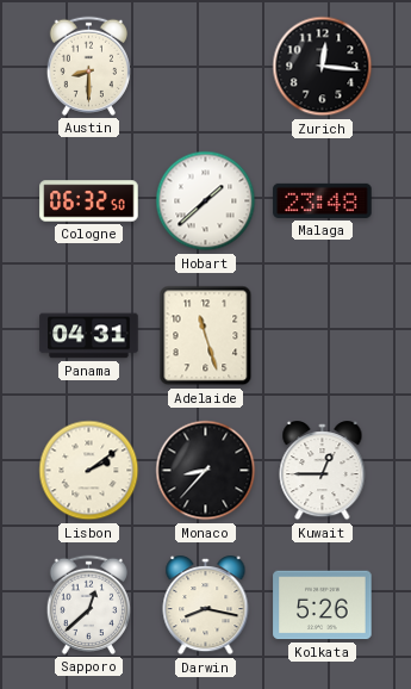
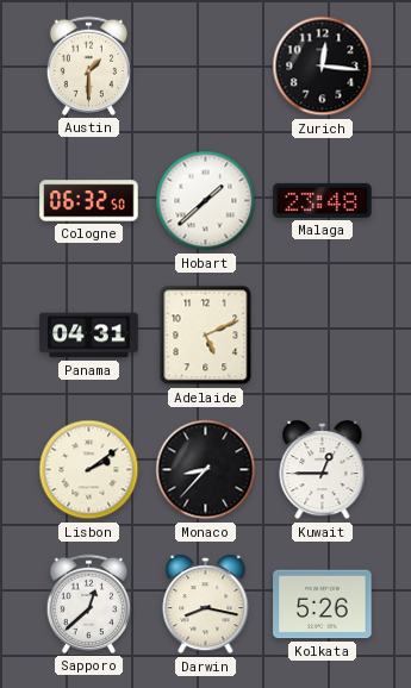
Austin: 8:30 -> 1:30 (88, 65)
Adelaide: 11:27 -> 5:11 (206, 336)
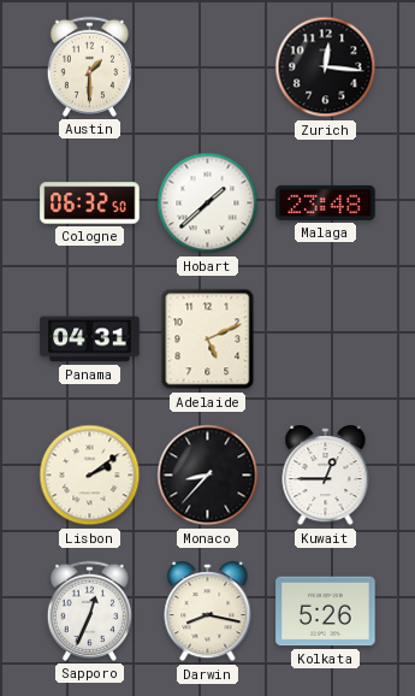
Sapporo: 12:38 -> 12:34 (89, 611)
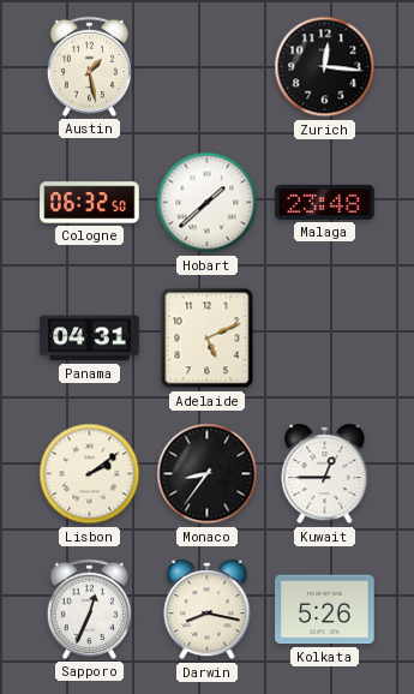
Austin: 1:30 -> 1:28 (89, 66)
Monaco: 8:37 -> 8:36 (208, 474)
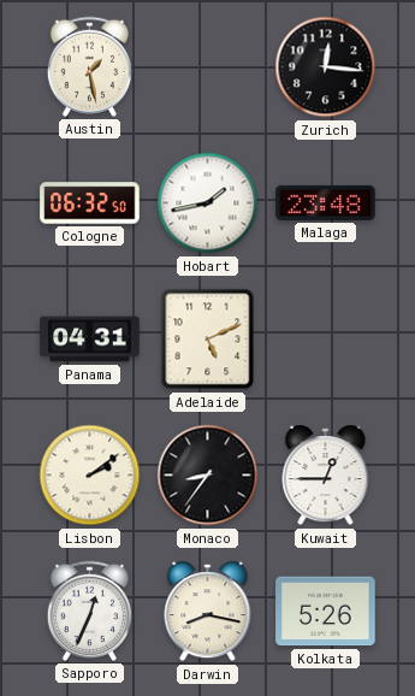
Hobart: 1:38 -> 1:43 (208, 204)
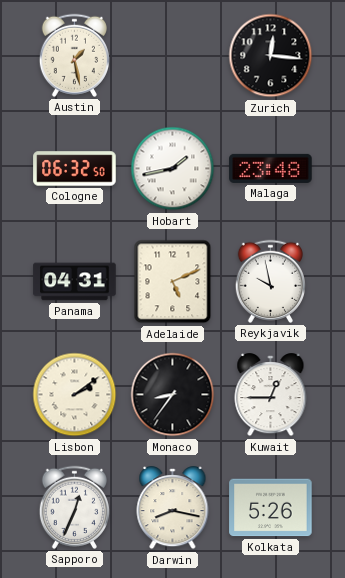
Reykjavik: none -> 9:58 (270, 281)
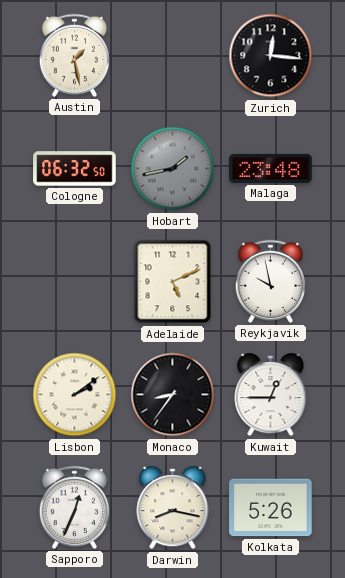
Hobart dial: white -> grey (173, 169)
Panama: 04:31 -> none (75, 282)
